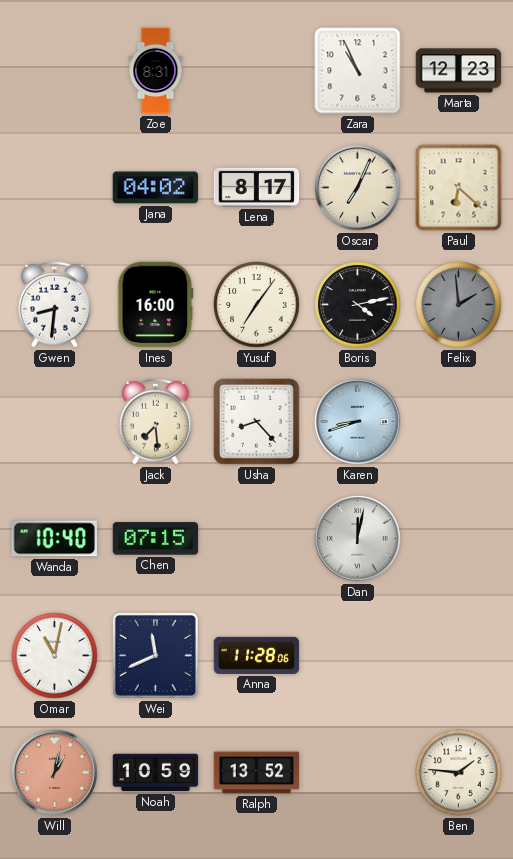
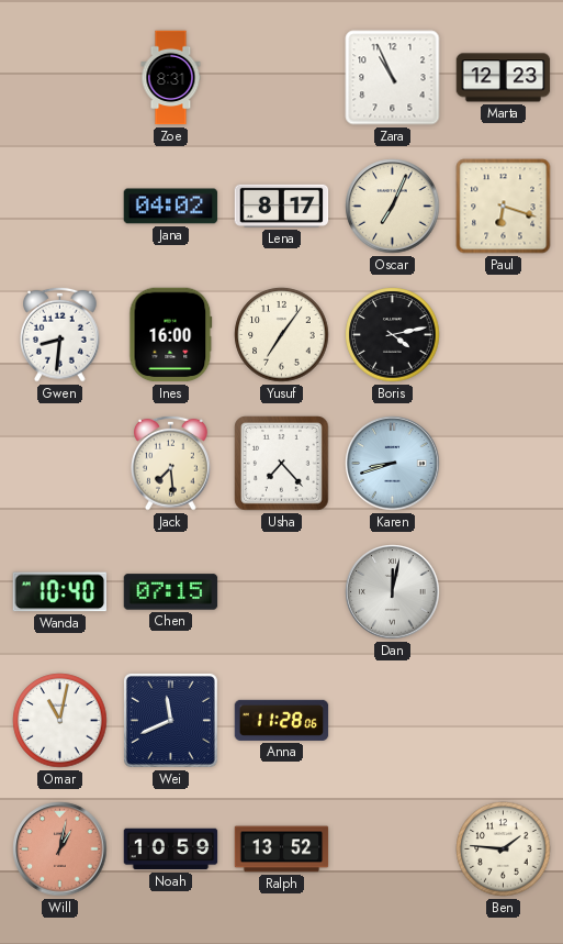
Paul: 6:22 -> 6:18 (504, 207)
Felix: 1:59 -> none (459, 305)
Usha: 8:23 -> 7:23 (282, 464)
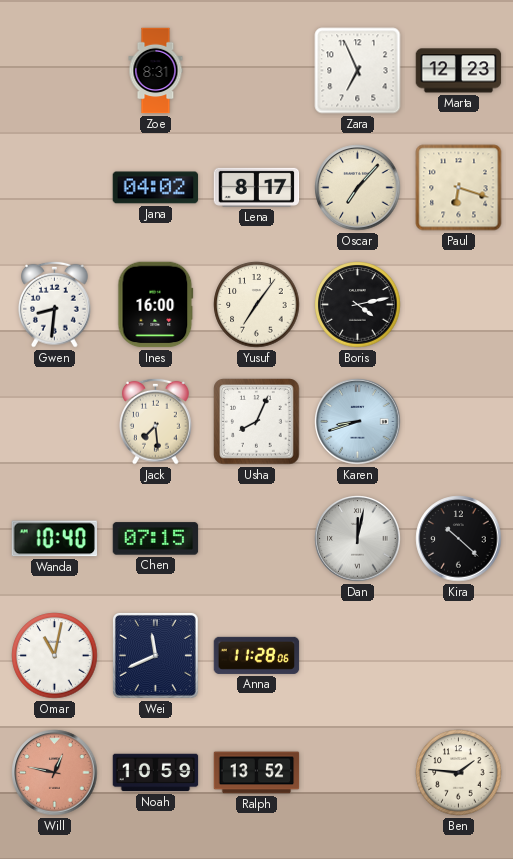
Zara: 10:56 -> 6:56 (358, 71)
Oscar: 7:04 -> 7:07 (358, 188)
Usha: 7:23 -> 8:04 (257, 422)
Kira: none -> 10:22 (459, 539)
Will: 1:02 -> 12:47 (55, 773)
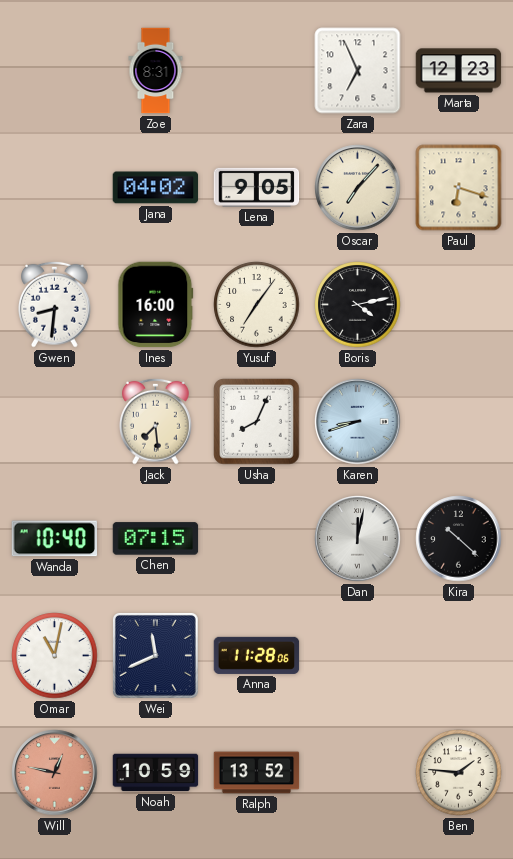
Lena: 8:17 -> 9:05 (257, 187)
